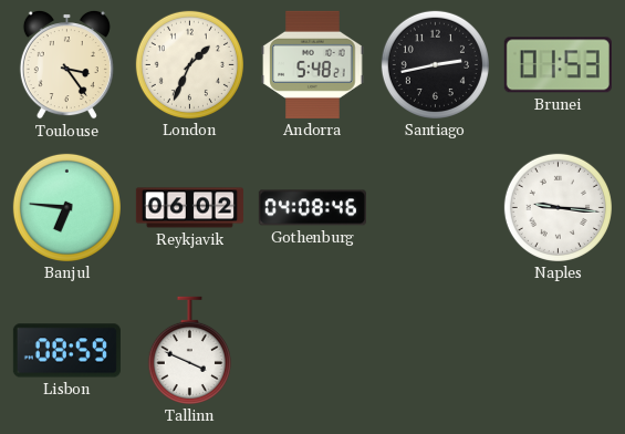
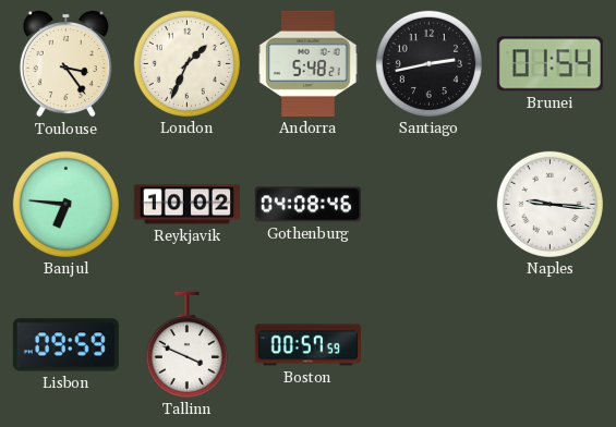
Brunei: 01:53 -> 01:54 (549, 64)
Reykjavik: 06:02 -> 10:02 (186, 205)
Lisbon: 08:59 -> 09:59 (65, 345)
Boston: none -> 00:57 (307, 345)
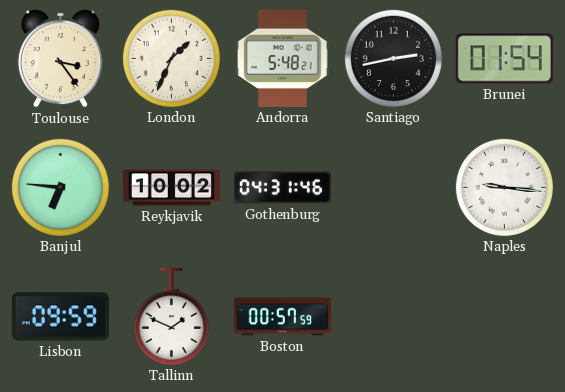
Gothenburg: 04:08 -> 04:31 (282, 188)
Tallinn: 3:49 -> 1:49 (171, 316)
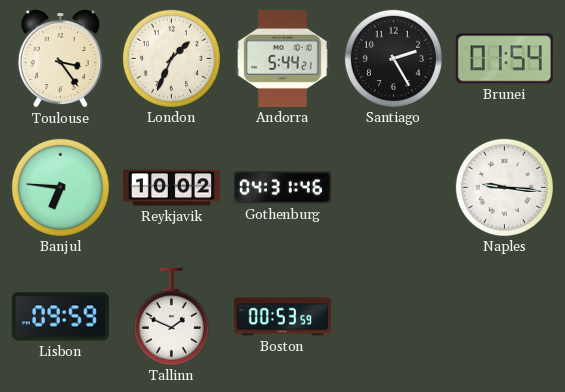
Andorra: 5:48 -> 5:44 (283, 58)
Santiago: 2:43 -> 2:25 (393, 58)
Boston: 00:57 -> 00:53 (282, 317)
